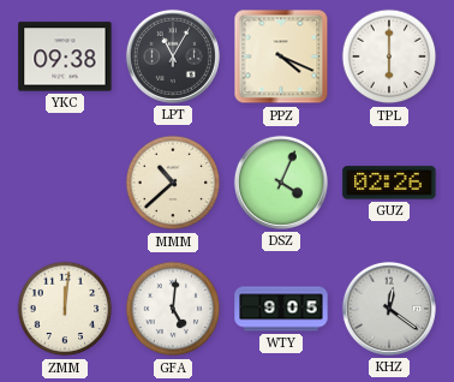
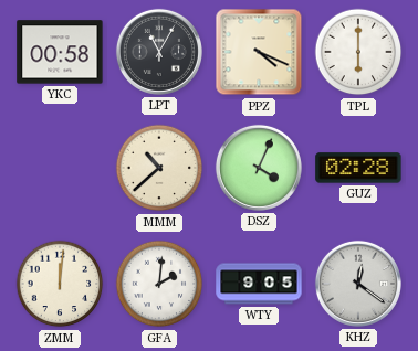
YKC: 09:38 -> 00:58 (60, 52)
GUZ: 02:26 -> 02:28 (358, 168)
GFA: 5:01 -> 2:01 (159, 284)
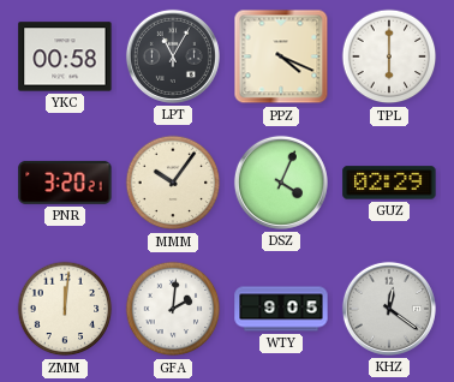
PNR: none -> 3:20 (65, 183)
MMM: 10:38 -> 10:06 (173, 183)
GUZ: 02:28 -> 02:29 (389, 183)
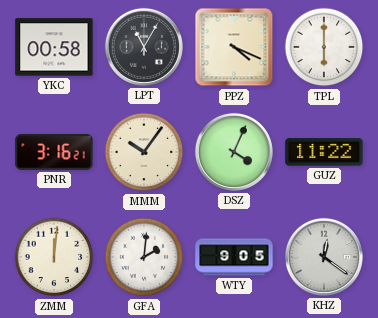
PNR: 3:20 -> 3:16 (54, 152)
GUZ: 02:29 -> 11:22 (324, 152)
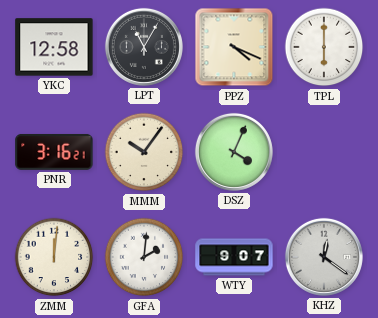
YKC: 00:58 -> 12:58 (54, 47)
GUZ: 11:22 -> none (324, 152)
WTY: 9:05 -> 9:07 (234, 257)
